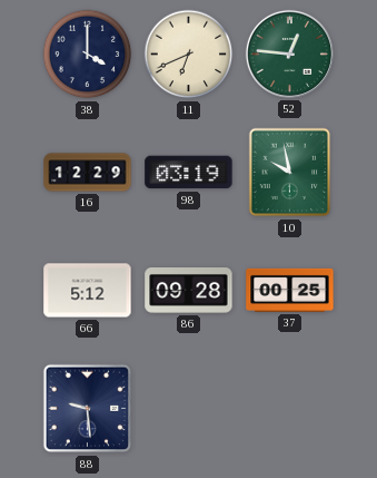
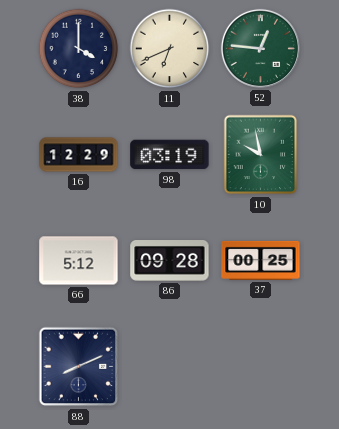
88: 9:29 -> 8:11 (79, 367)
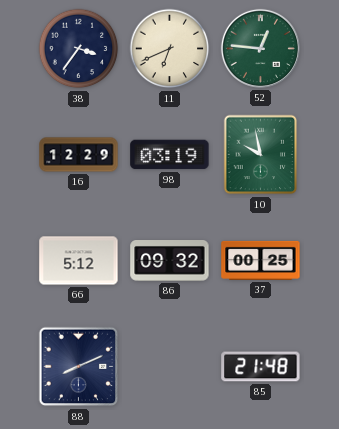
38: 4:00 -> 3:36 (79, 49)
86: 09:28 -> 09:32 (170, 261)
85: none -> 21:48 (261, 367)
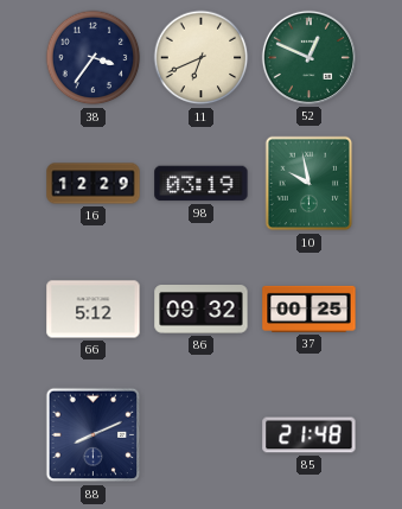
52: 12:46 -> 12:49 (308, 57)
